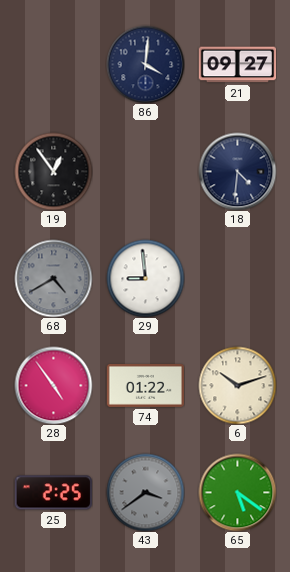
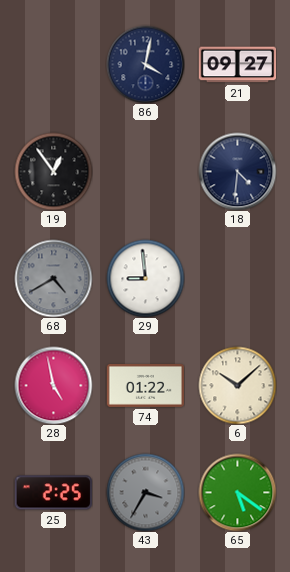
86: 4:01 -> 4:02 (145, 64)
28: 4:54 -> 4:58 (53, 385)
6: 10:12 -> 10:08 (237, 385)
43: 3:39 -> 3:35 (145, 492)
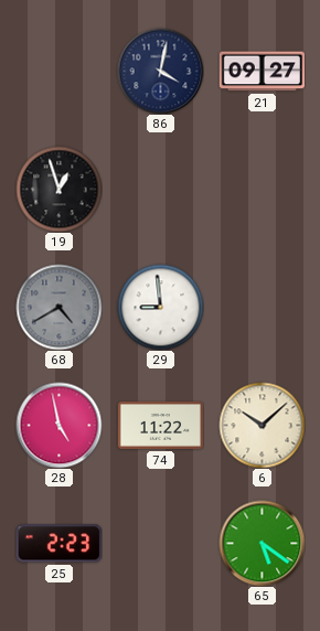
19: 12:54 -> 12:57 (58, 189)
18: 4:31 -> none (237, 171)
74: 01:22 -> 11:22 (160, 425)
25: 2:25 -> 2:23 (58, 544)
43: 3:35 -> none (145, 492)
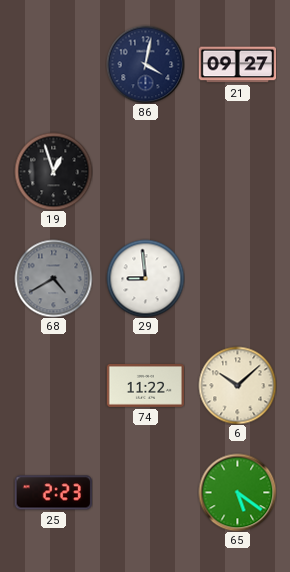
28: 4:58 -> none (58, 425)
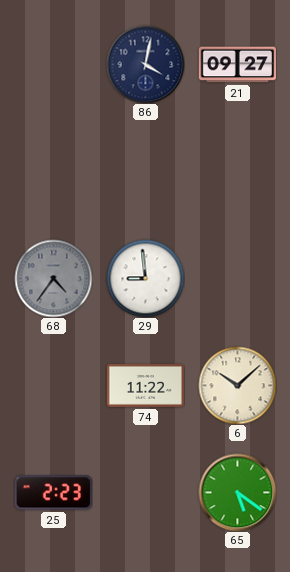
19: 12:57 -> none (53, 171)
68: 4:40 -> 4:36 (53, 278)
